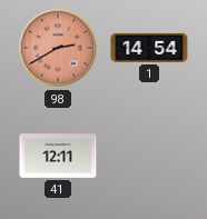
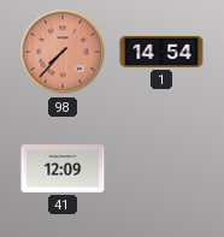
98: 2:40 -> 7:37 (63, 52)
41: 12:11 -> 12:09 (63, 168)
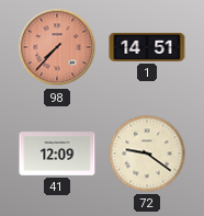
1: 14:54 -> 14:51 (147, 47)
72: none -> 9:21 (147, 154)
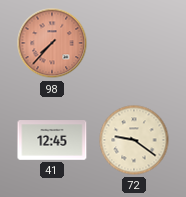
1: 14:51 -> none (147, 47)
41: 12:09 -> 12:45 (52, 140)
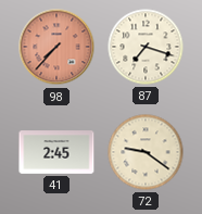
87: none -> 7:18 (146, 47)
41: 12:45 -> 2:45 (56, 152)
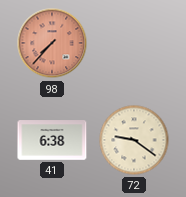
87: 7:18 -> none (146, 47)
41: 2:45 -> 6:38 (52, 140)
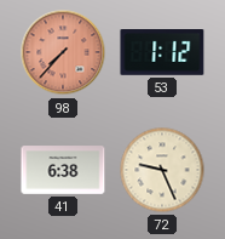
53: none -> 1:12 (162, 53)
72: 9:21 -> 9:26 (162, 170)
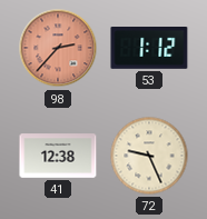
98: 7:37 -> 2:37 (58, 48)
41: 6:38 -> 12:38 (58, 156)
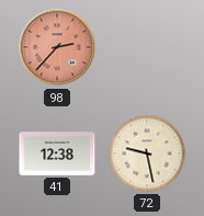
53: 1:12 -> none (149, 49)
72: 9:26 -> 9:28 (147, 154)
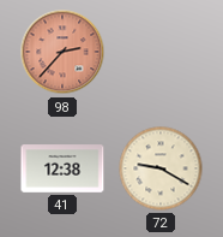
72: 9:28 -> 9:20 (161, 168)
